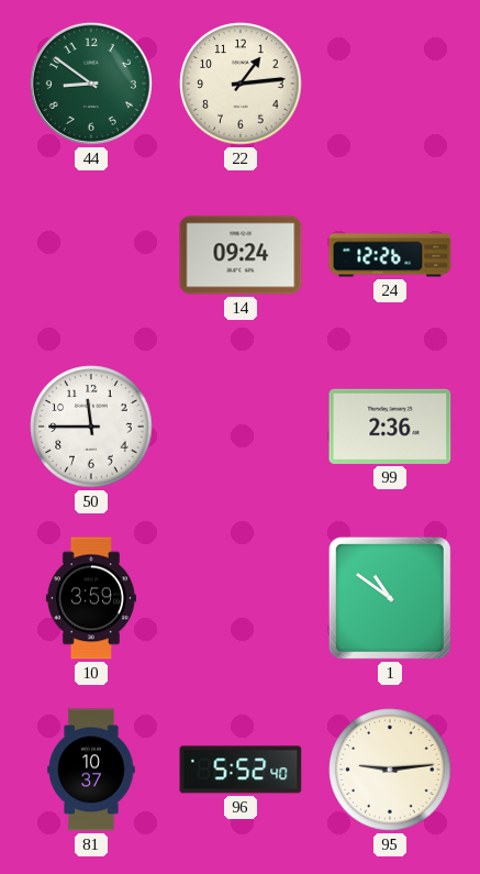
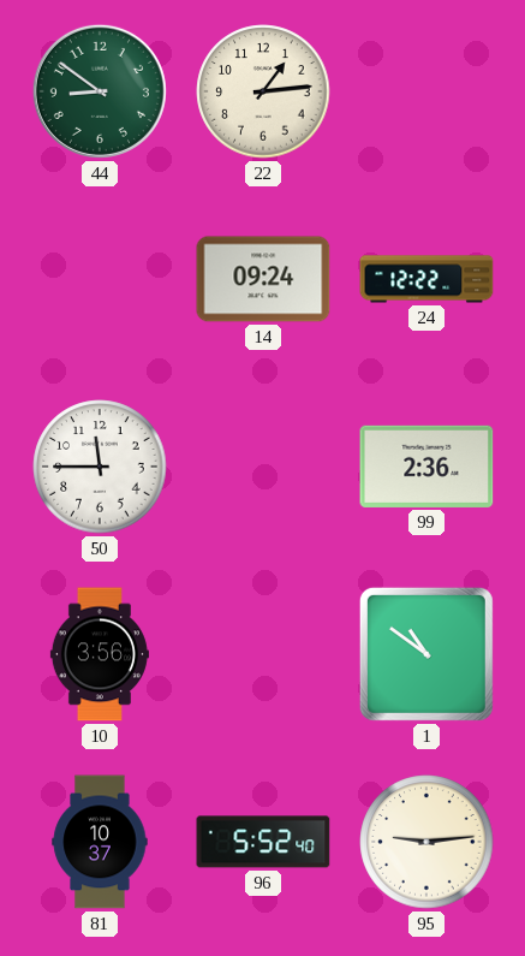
24: 12:26 -> 12:22 (426, 279)
10: 3:59 -> 3:56 (100, 654)
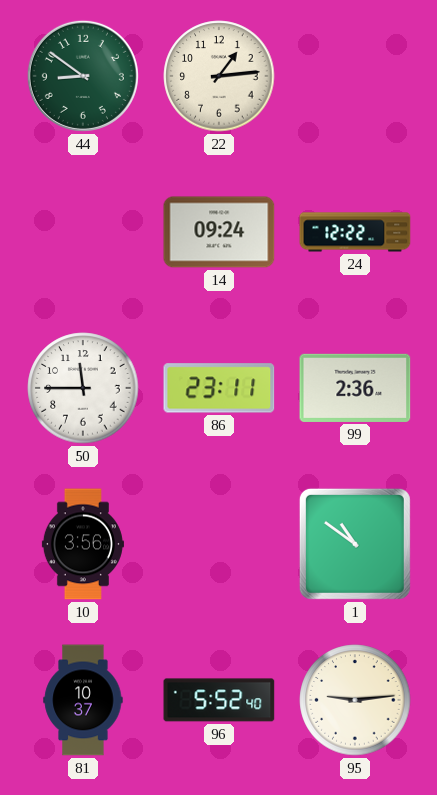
86: none -> 23:11 (219, 388)
